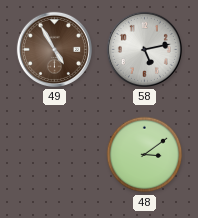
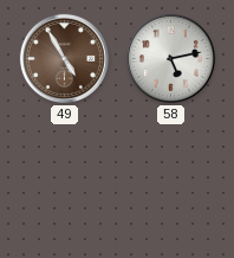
48: 3:09 -> none (145, 155)
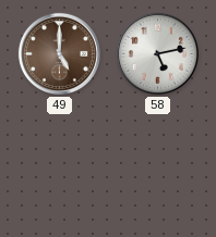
49: 4:55 -> 5:00 (59, 53)
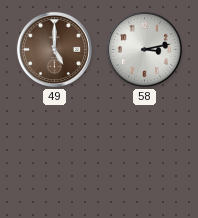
58: 5:13 -> 3:13 (144, 49)
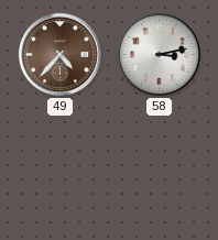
49: 5:00 -> 4:37 (59, 54)
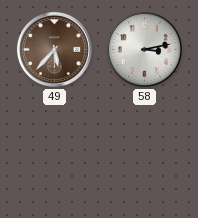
49: 4:37 -> 5:37 (54, 49)
